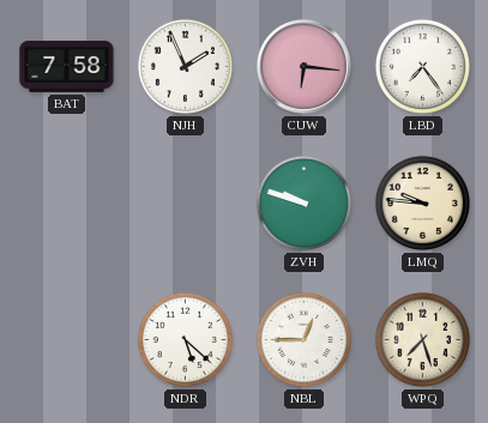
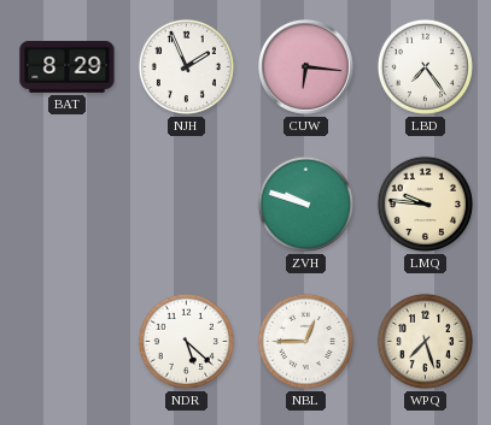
BAT: 7:58 -> 8:29 (68, 66)
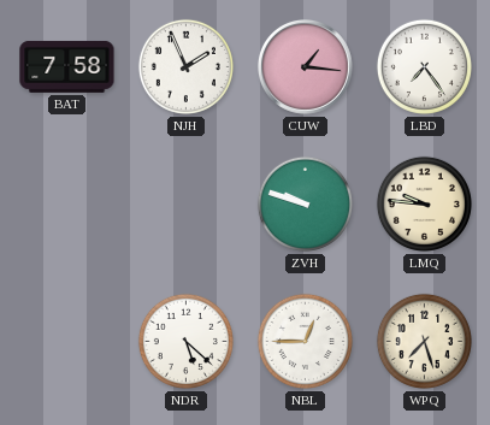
BAT: 8:29 -> 7:58 (67, 66)
CUW: 6:16 -> 1:16 (306, 67)
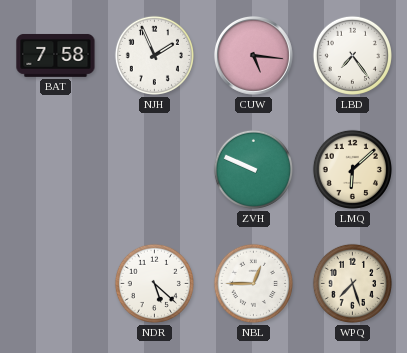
CUW: 1:16 -> 5:16 (254, 56)
ZVH: 9:48 -> 9:49 (253, 169)
LMQ: 9:46 -> 6:08 (352, 169)
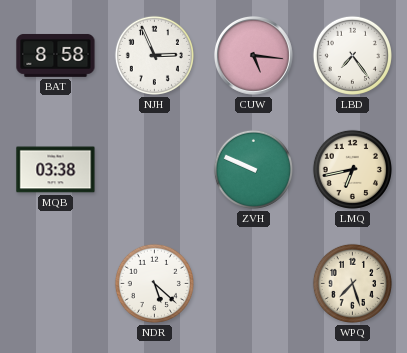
BAT: 7:58 -> 8:58 (56, 55)
NJH: 1:56 -> 2:56 (154, 55)
MQB: none -> 03:38 (56, 170)
LMQ: 6:08 -> 6:43 (352, 169)
NBL: 12:45 -> none (253, 283)
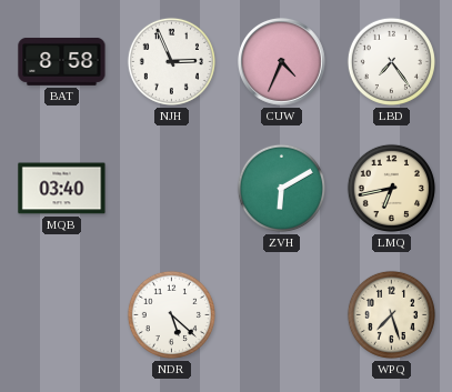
CUW: 5:16 -> 4:34 (282, 62)
MQB: 03:38 -> 03:40 (62, 189)
ZVH: 9:49 -> 6:10 (281, 188)
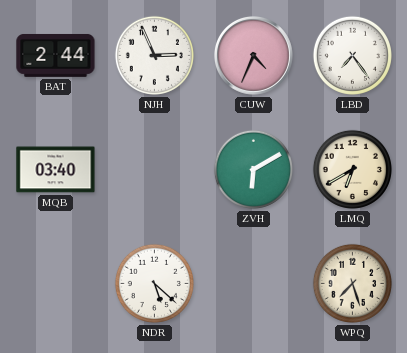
BAT: 8:58 -> 2:44 (56, 55)
LMQ: 6:43 -> 6:40 (352, 169)
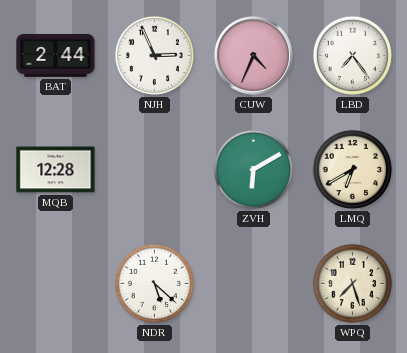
MQB: 03:40 -> 12:28 (56, 170)
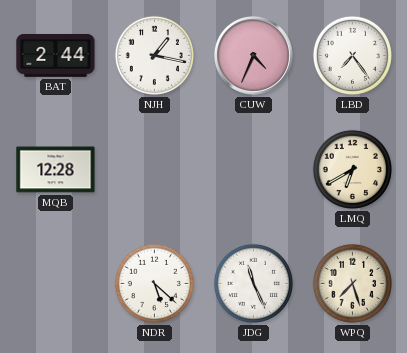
NJH: 2:56 -> 1:17 (154, 55)
ZVH: 6:10 -> none (253, 169)
JDG: none -> 11:26 (253, 283)
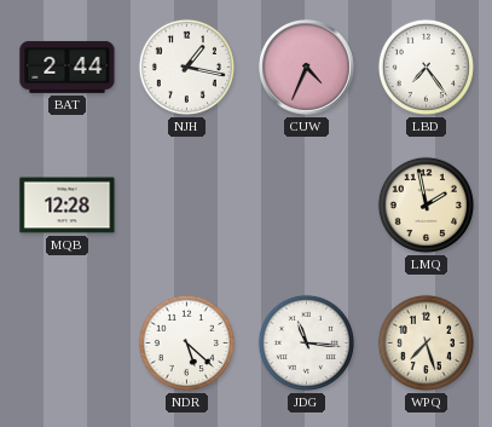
LMQ: 6:40 -> 1:58 (426, 204)
JDG: 11:26 -> 11:16 (306, 342)
